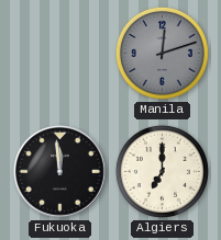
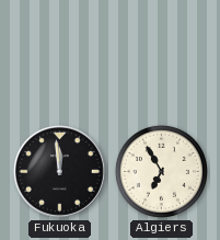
Manila: 12:12 -> none (162, 53)
Algiers: 7:00 -> 6:55 (161, 171)
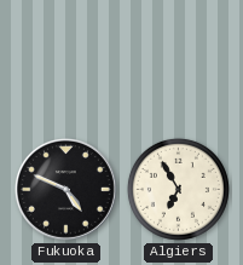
Fukuoka: 11:59 -> 4:49 (65, 189)
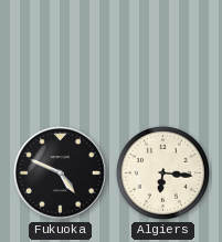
Algiers: 6:55 -> 6:16 (162, 172)
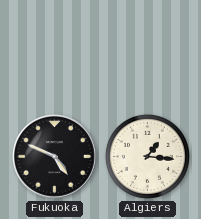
Algiers: 6:16 -> 1:16 (147, 156)
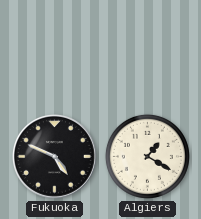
Algiers: 1:16 -> 1:20 (147, 156)
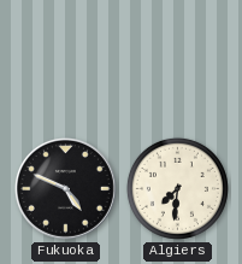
Algiers: 1:20 -> 7:31 (177, 188)
